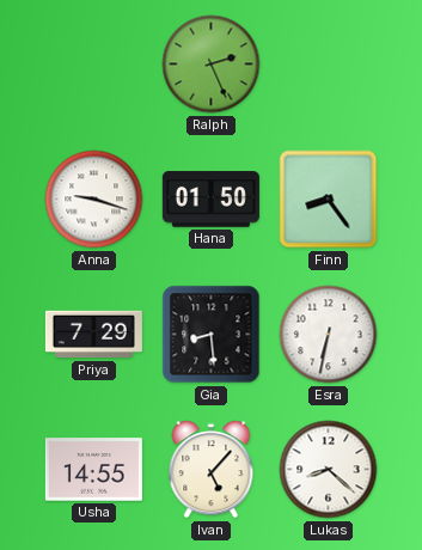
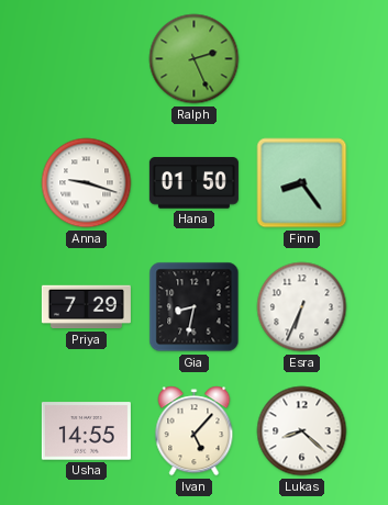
Gia: 8:29 -> 8:32 (195, 307)
Esra: 6:32 -> 6:34 (302, 307)
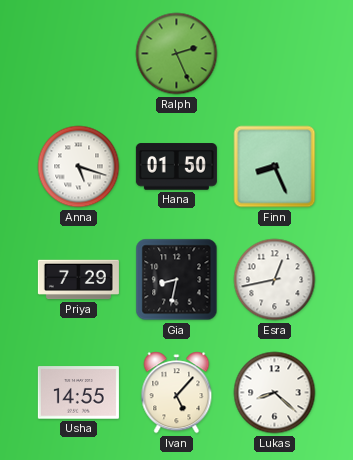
Anna: 9:18 -> 5:18 (79, 167)
Finn: 8:24 -> 8:26 (275, 167)
Esra: 6:34 -> 12:43 (275, 280)
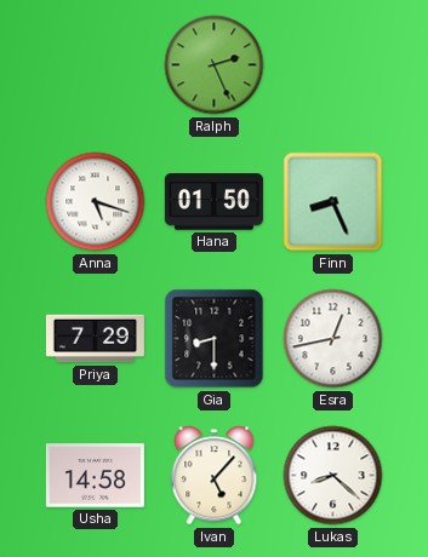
Gia: 8:32 -> 8:30 (215, 339)
Usha: 14:55 -> 14:58 (95, 476)
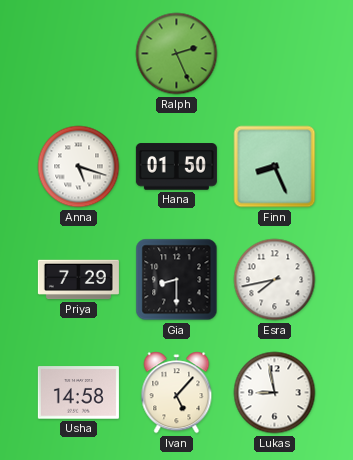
Esra: 12:43 -> 7:43 (275, 280)
Lukas: 8:22 -> 8:58 (275, 393)
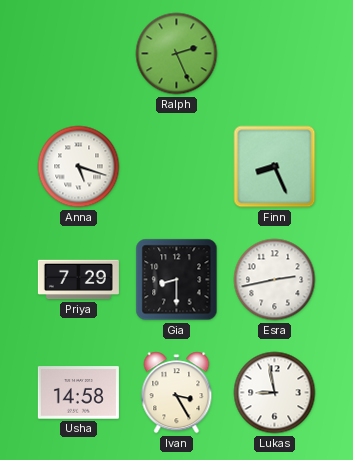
Hana: 01:50 -> none (176, 167)
Esra: 7:43 -> 2:43 (275, 280)
Ivan: 5:07 -> 3:25 (177, 393)
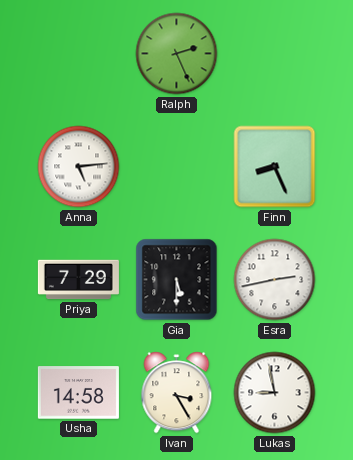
Anna: 5:18 -> 5:14 (79, 167)
Gia: 8:30 -> 5:30 (177, 280)
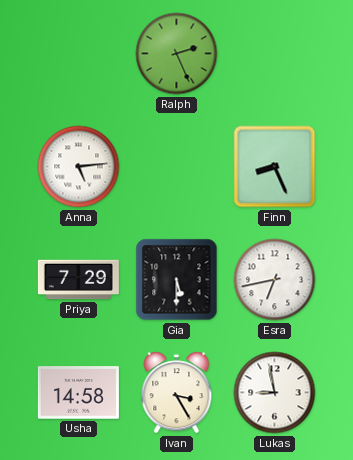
Esra: 2:43 -> 6:43 (275, 280)
